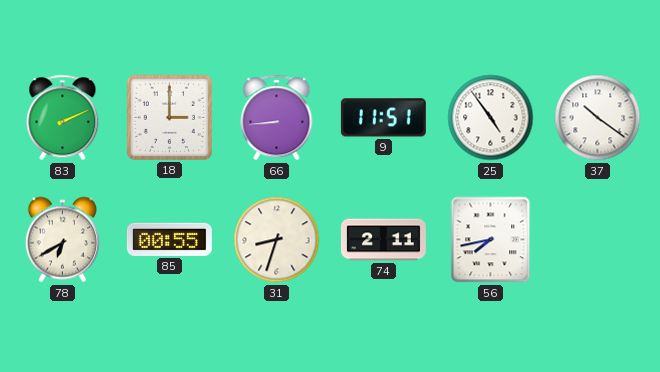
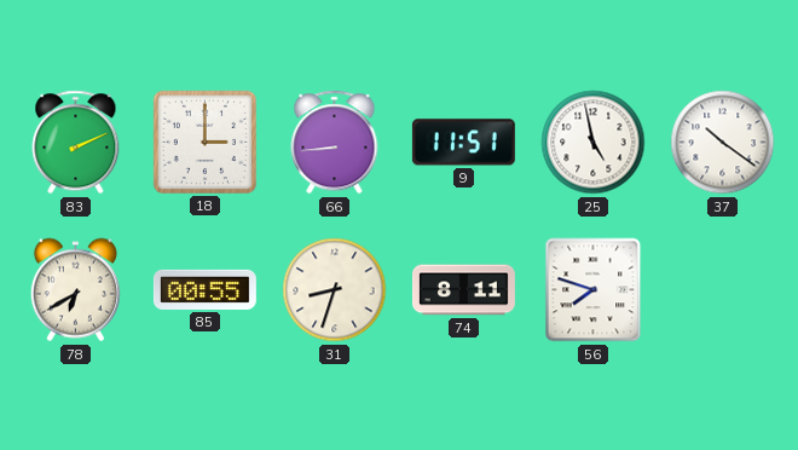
25: 4:54 -> 4:58 (594, 143)
74: 2:11 -> 8:11 (463, 290)
56: 7:43 -> 7:48 (594, 290)
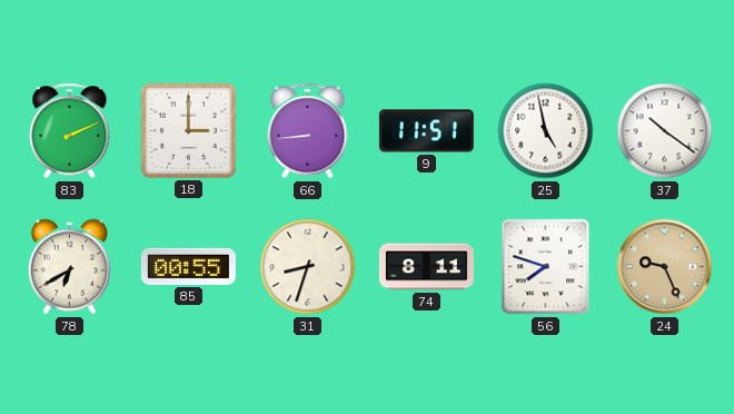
24: none -> 9:26 (665, 267)
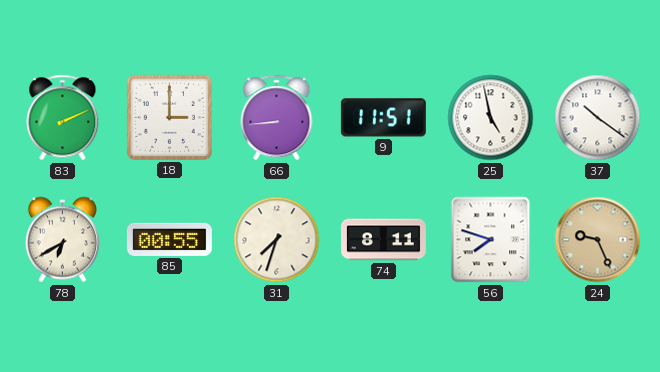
31: 8:33 -> 7:33 (277, 240)
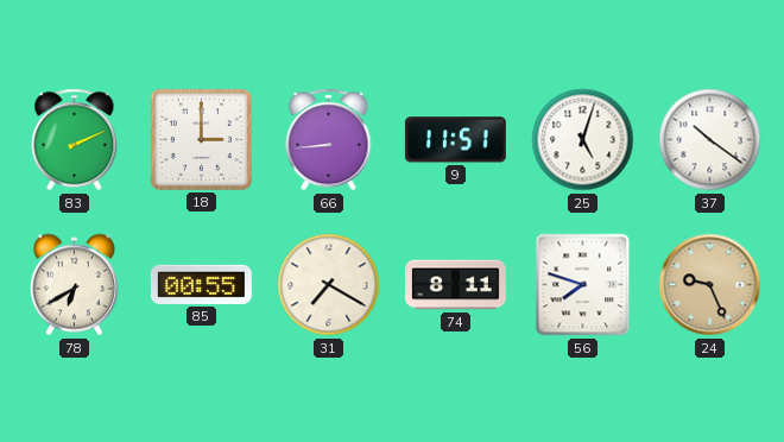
25: 4:58 -> 5:03 (583, 140)
31: 7:33 -> 7:20 (329, 285)
